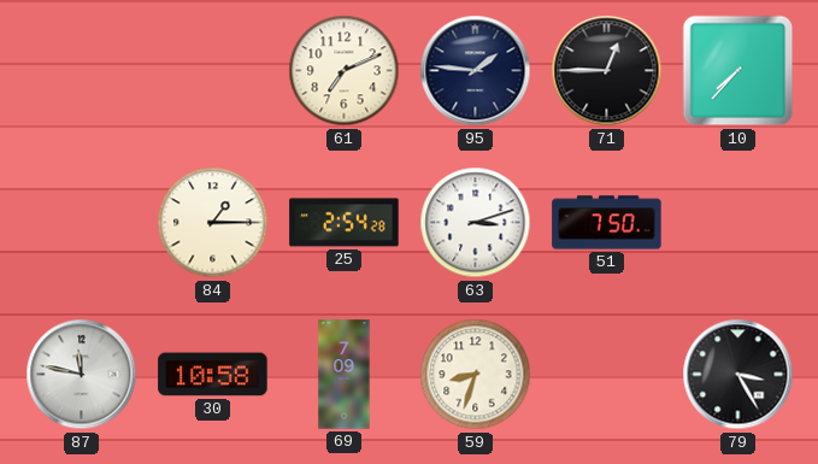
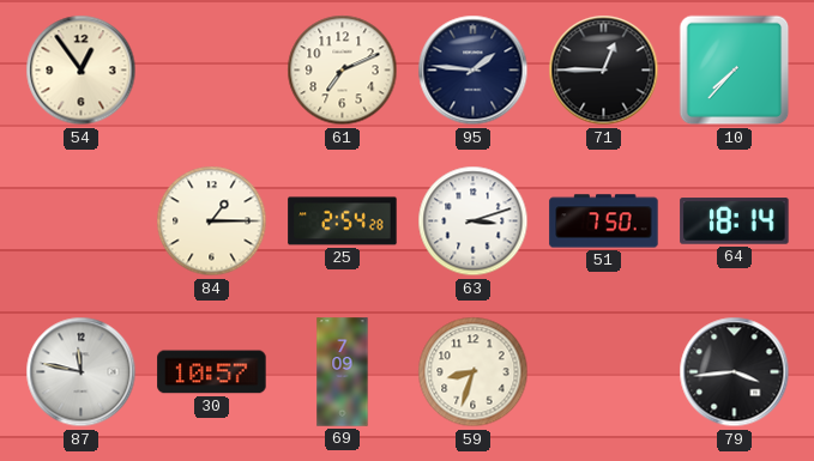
54: none -> 12:54 (82, 71)
64: none -> 18:14 (735, 222)
30: 10:58 -> 10:57 (212, 372)
79: 3:25 -> 3:44 (735, 372)
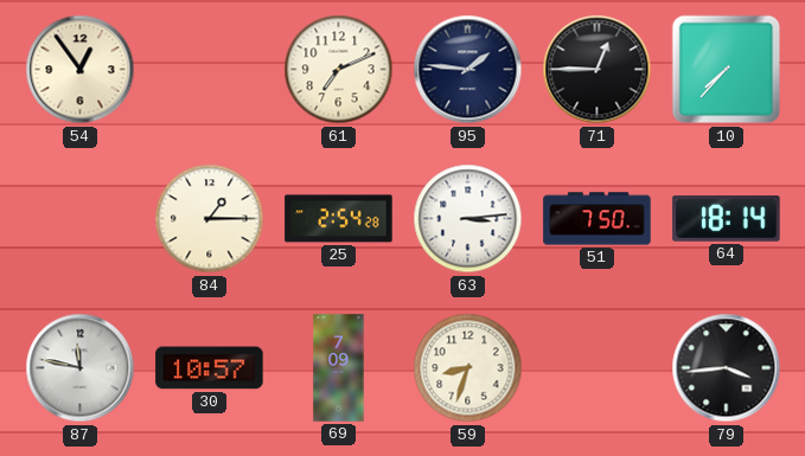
63: 3:12 -> 3:14 (468, 219)
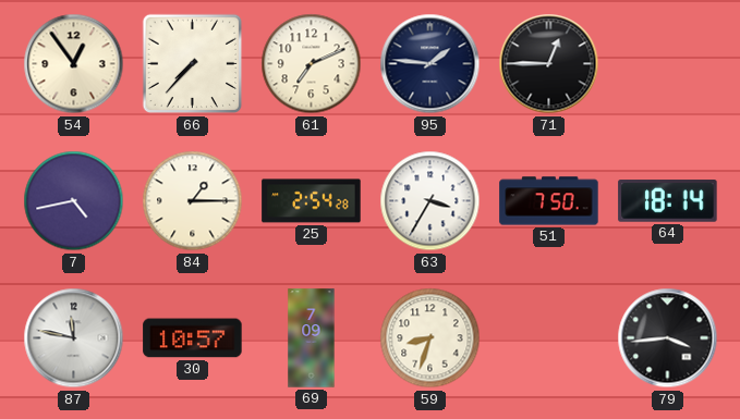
66: none -> 7:37 (193, 64)
10: 7:37 -> none (727, 70)
7: none -> 4:43 (74, 201)
63: 3:14 -> 3:35 (430, 201)
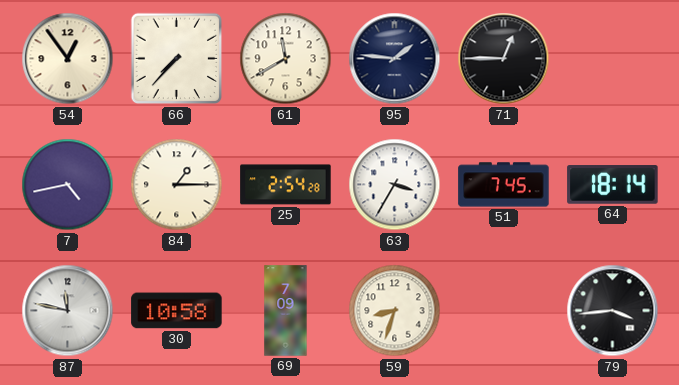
61: 7:11 -> 11:40 (286, 59)
51: 7:50 -> 7:45 (504, 185)
30: 10:57 -> 10:58 (177, 311)
